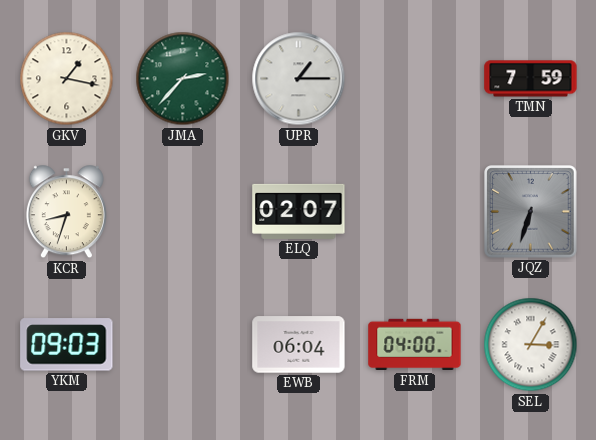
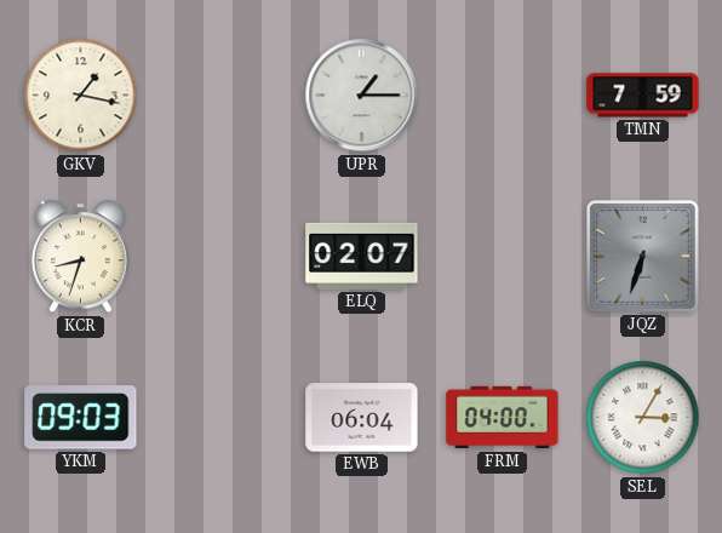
JMA: 2:37 -> none (183, 79)
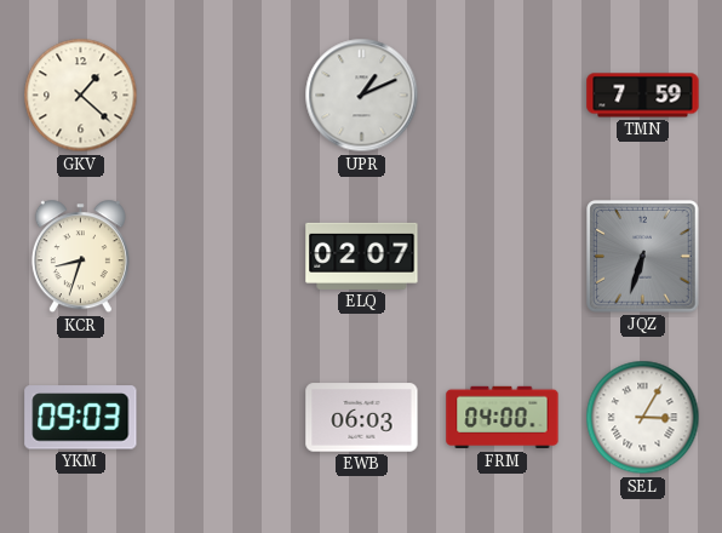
GKV: 1:17 -> 1:22 (81, 96)
UPR: 1:15 -> 1:11 (362, 96)
EWB: 06:04 -> 06:03 (362, 418)
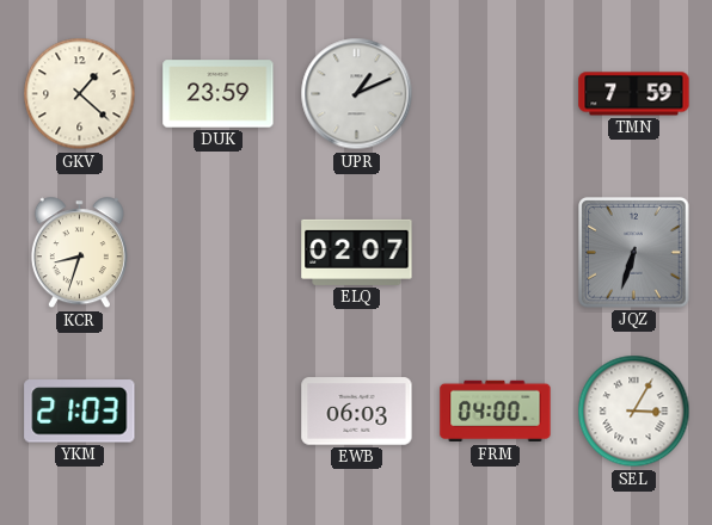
DUK: none -> 23:59 (219, 94)
YKM: 09:03 -> 21:03 (80, 412)
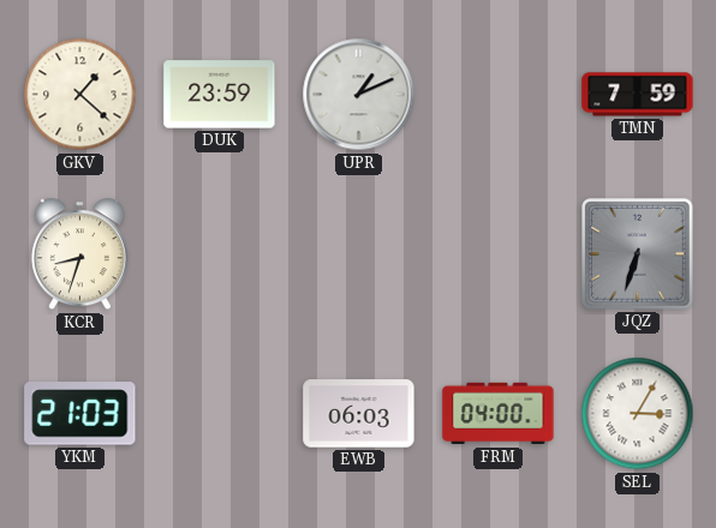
ELQ: 02:07 -> none (357, 252)
